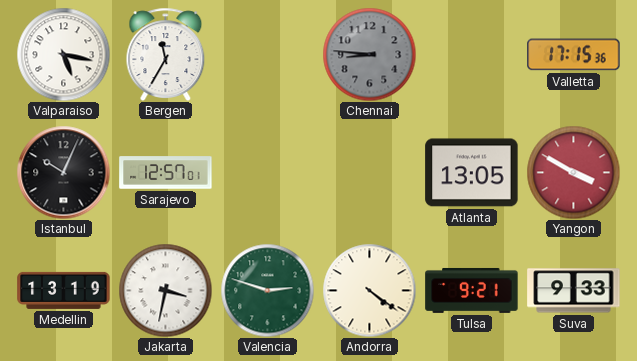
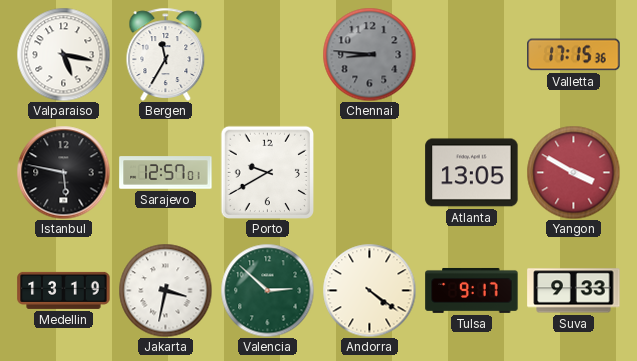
Istanbul: 10:04 -> 5:47 (63, 172)
Porto: none -> 9:40 (267, 172)
Valencia: 2:48 -> 2:52 (267, 290)
Tulsa: 9:21 -> 9:17 (472, 290)
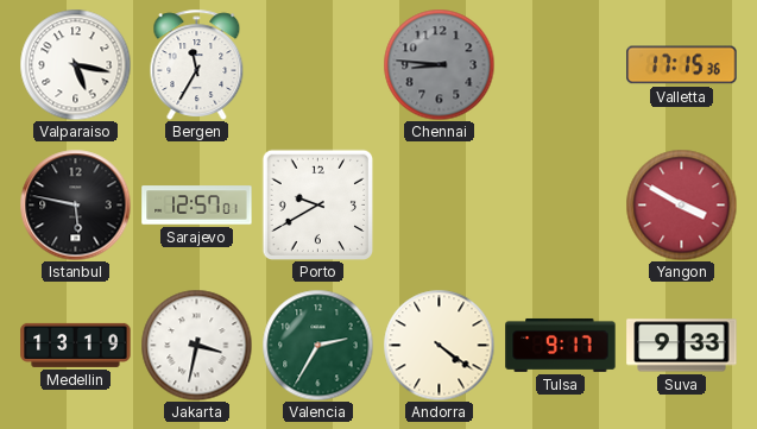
Atlanta: 13:05 -> none (472, 173)
Valencia: 2:52 -> 2:35 (317, 345)
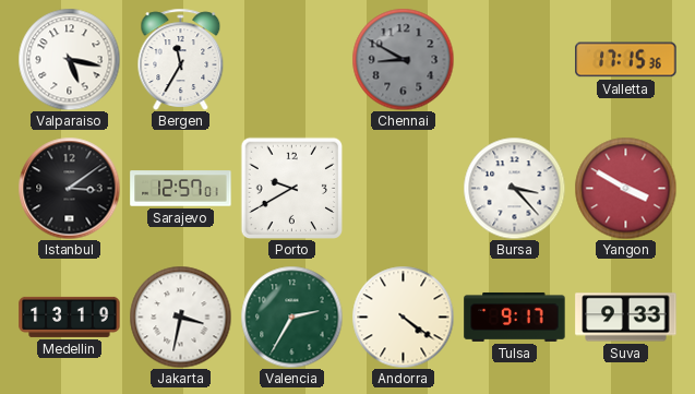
Chennai: 8:46 -> 8:50 (403, 59)
Istanbul: 5:47 -> 3:09 (69, 188)
Bursa: none -> 3:23 (514, 188)
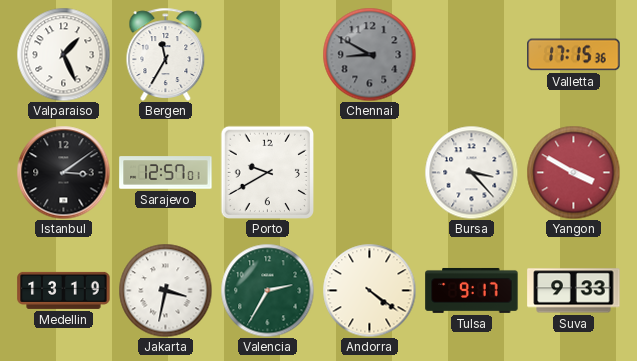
Valparaiso: 5:17 -> 1:26 (63, 54)
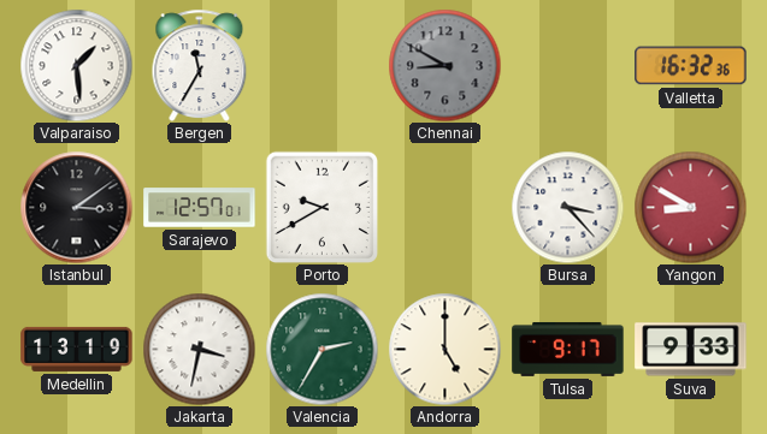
Valparaiso: 1:26 -> 1:29 (76, 65)
Valletta: 17:15 -> 16:32 (691, 66)
Yangon: 3:50 -> 8:50 (690, 207)
Andorra: 4:21 -> 5:00 (444, 349)
